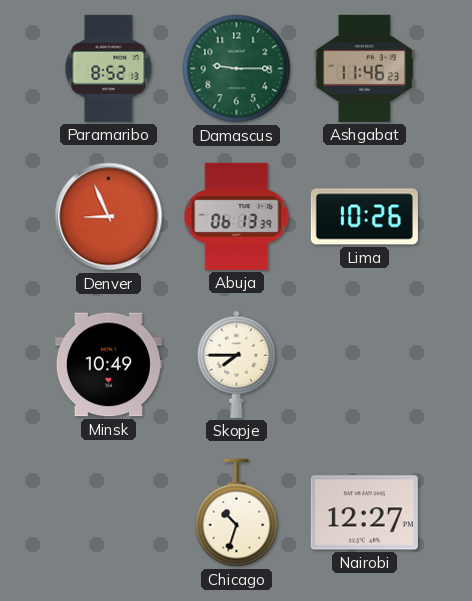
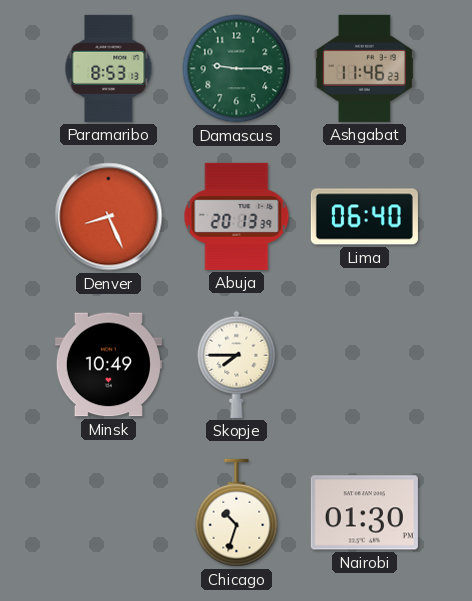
Paramaribo: 8:52 -> 8:53 (109, 68)
Denver: 8:56 -> 8:26 (109, 217)
Abuja: 06:13 -> 20:13 (237, 216)
Lima: 10:26 -> 06:40 (364, 217)
Nairobi: 12:27 -> 01:30 (364, 513)
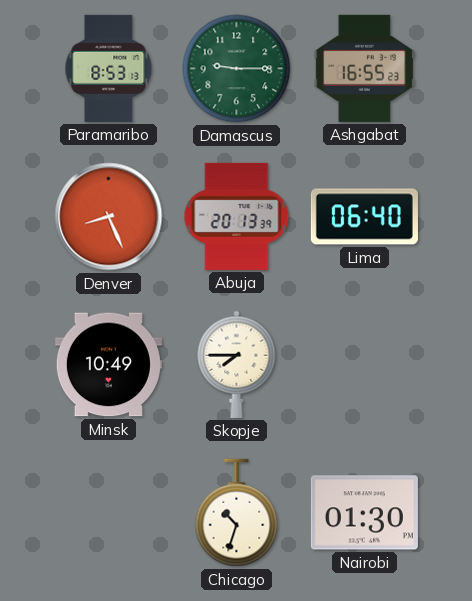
Ashgabat: 11:46 -> 16:55 (364, 68)
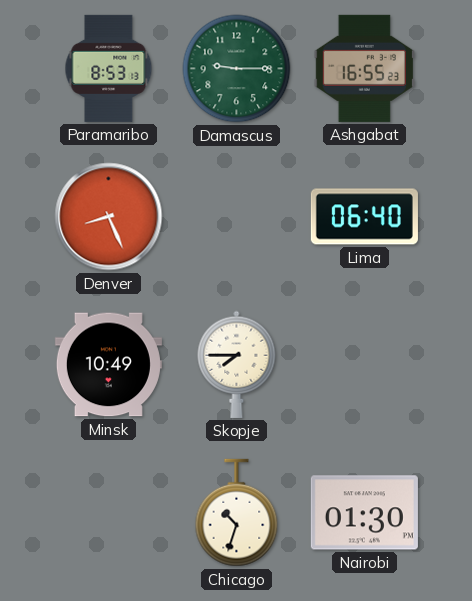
Abuja: 20:13 -> none (237, 216)
